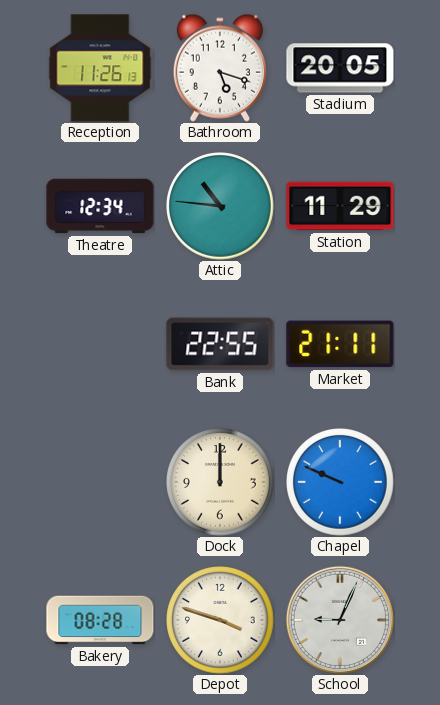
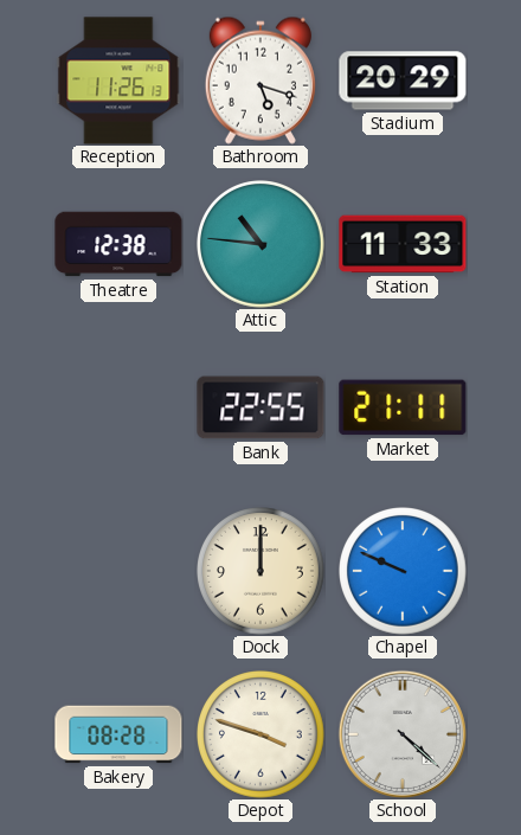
Stadium: 20:05 -> 20:29 (403, 81)
Theatre: 12:34 -> 12:38 (118, 244)
Station: 11:29 -> 11:33 (403, 244)
School: 9:04 -> 4:22 (403, 734)
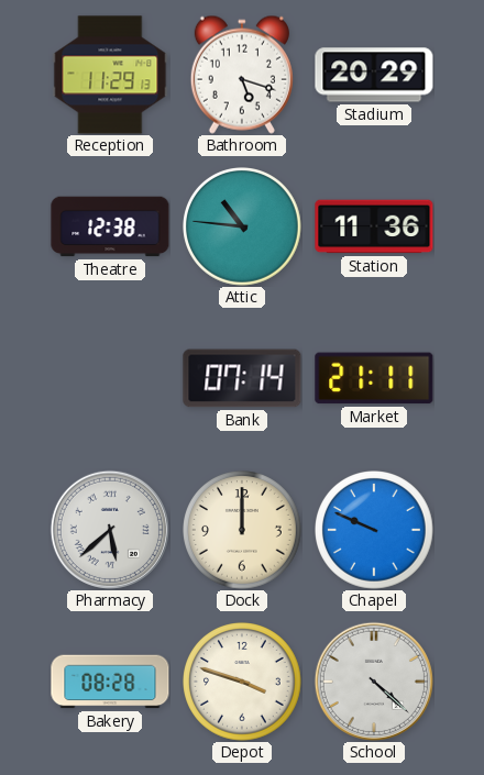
Reception: 11:26 -> 11:29 (110, 75)
Station: 11:33 -> 11:36 (374, 226)
Bank: 22:55 -> 07:14 (242, 378)
Pharmacy: none -> 5:38 (110, 530)
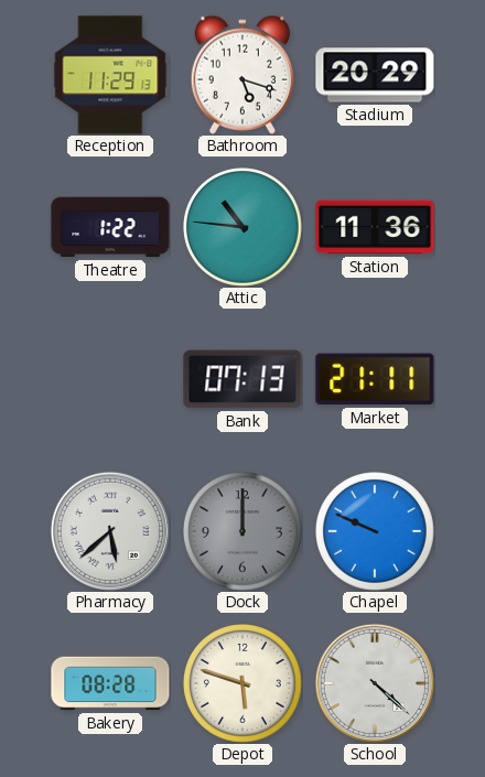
Theatre: 12:38 -> 1:22 (110, 227)
Bank: 07:14 -> 07:13 (242, 379)
Dock dial: cream -> grey (244, 532)
Depot: 3:48 -> 5:48 (244, 684)
